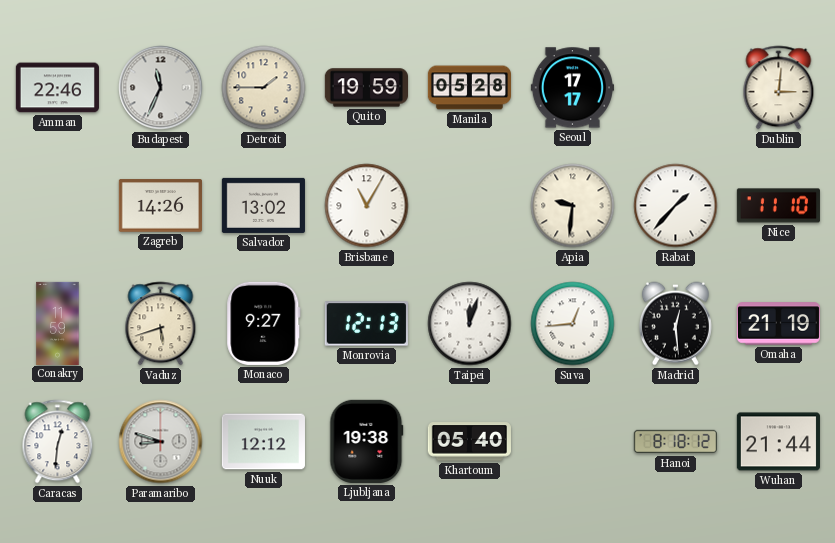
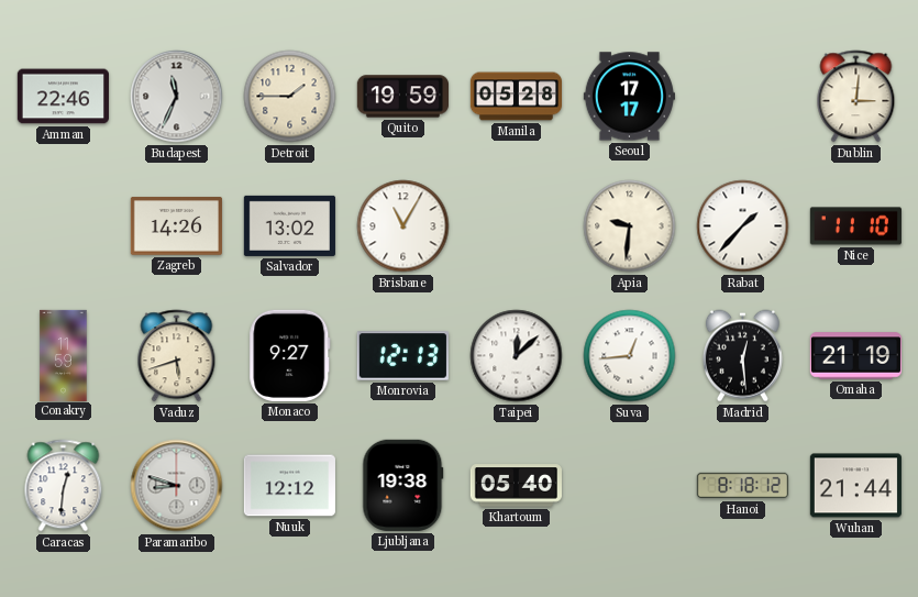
Taipei: 12:03 -> 12:08 (517, 356)
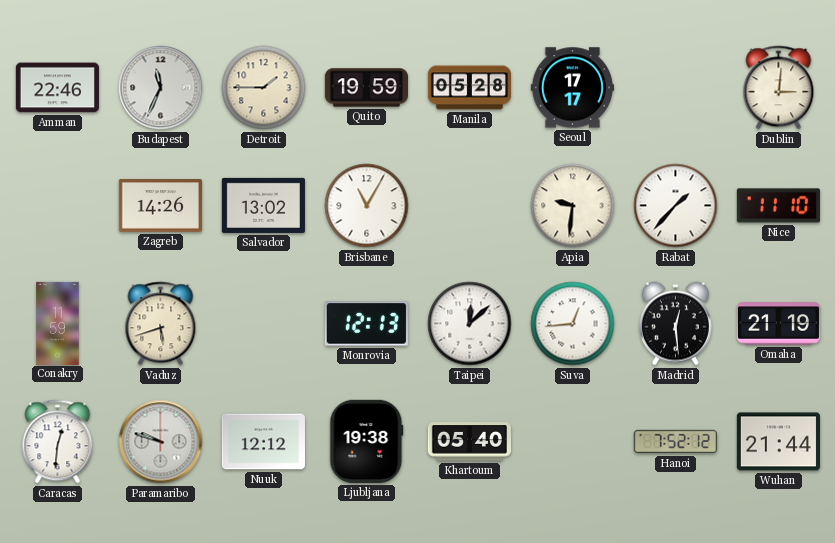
Monaco: 9:27 -> none (290, 355)
Paramaribo: 8:48 -> 9:48 (161, 442)
Hanoi: 8:18 -> 7:52 (675, 442)
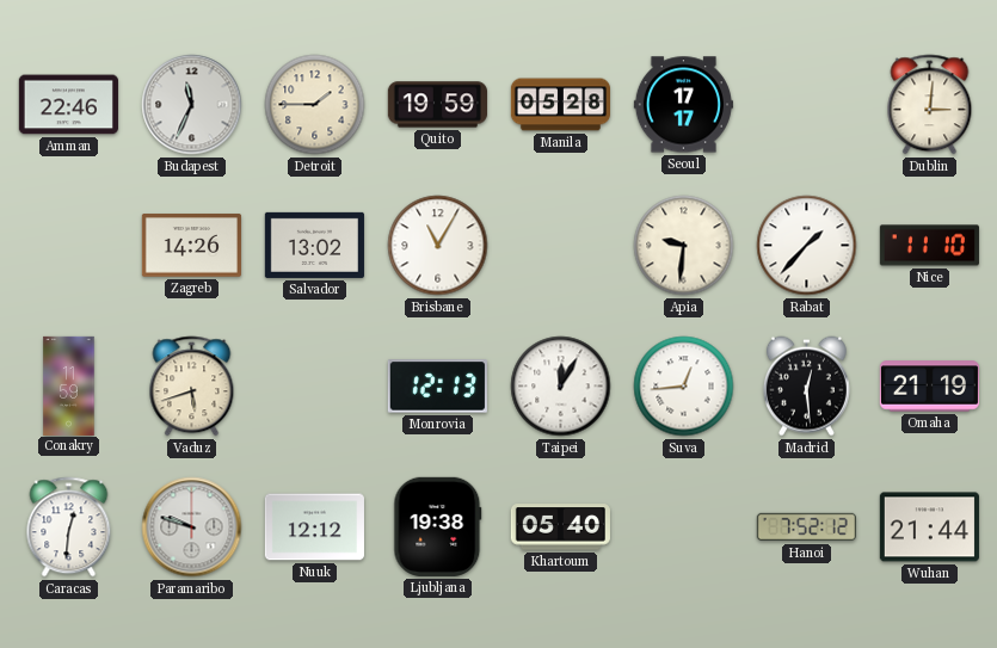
Taipei: 12:08 -> 12:05 (561, 387)
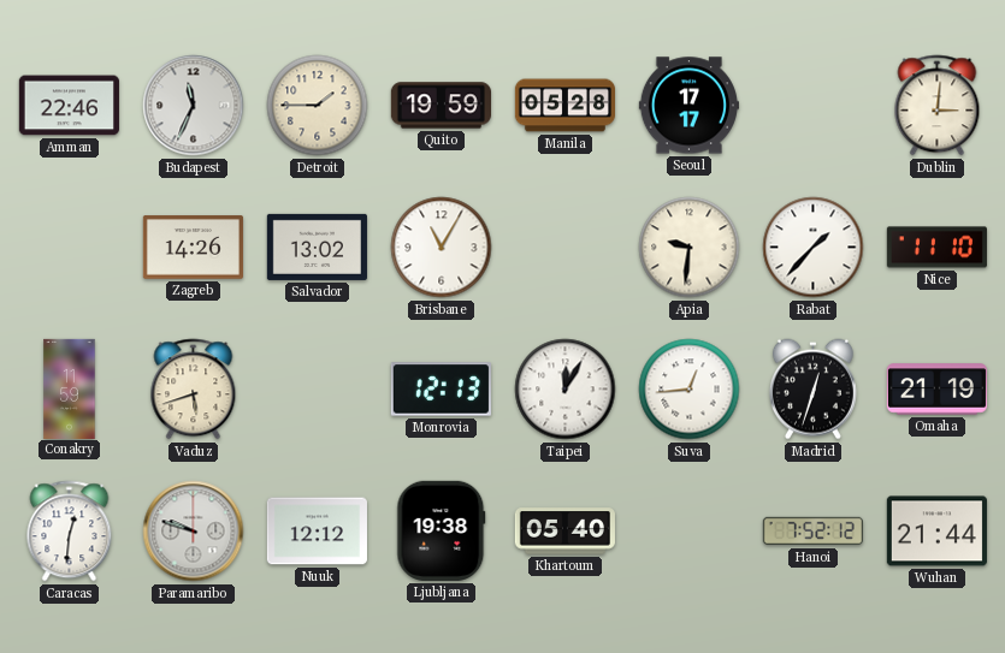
Madrid: 12:29 -> 12:33 (812, 390)
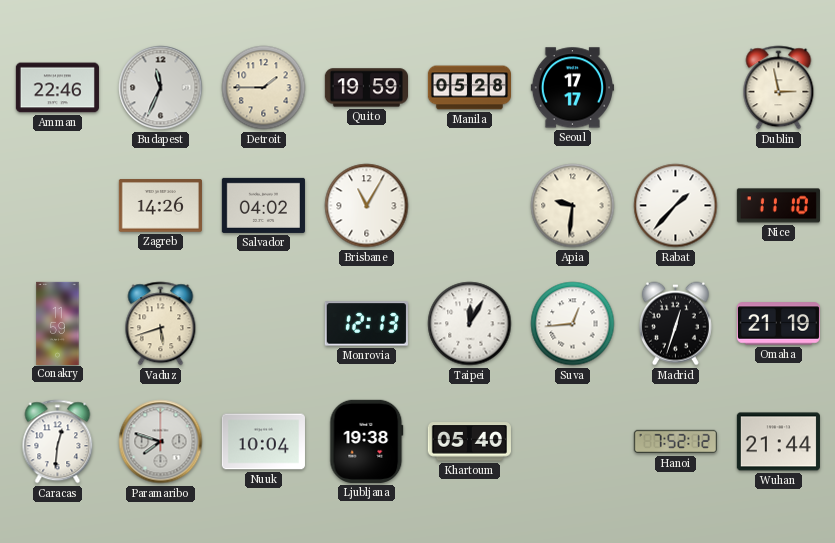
Dublin: 3:01 -> 2:58 (779, 88)
Salvador: 13:02 -> 04:02 (263, 205)
Paramaribo: 9:48 -> 7:48 (161, 442)
Nuuk: 12:12 -> 10:04 (263, 442)
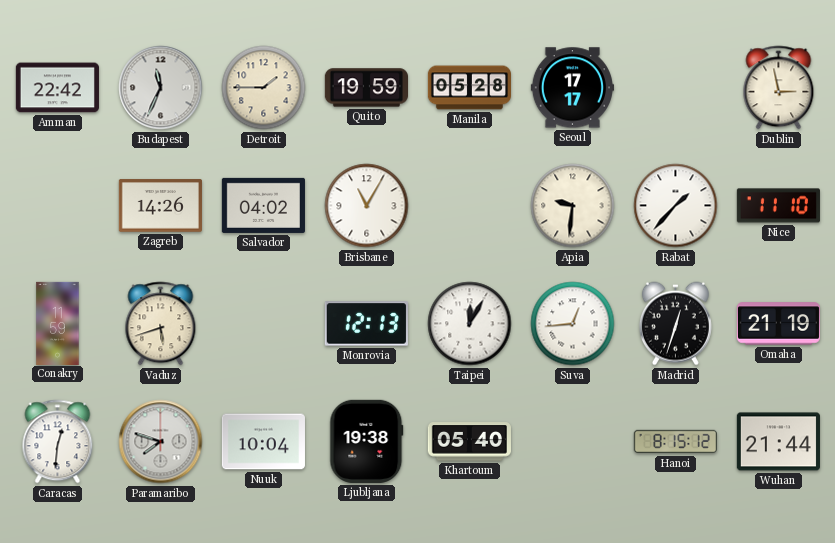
Amman: 22:46 -> 22:42 (57, 88)
Hanoi: 7:52 -> 8:15 (675, 442)
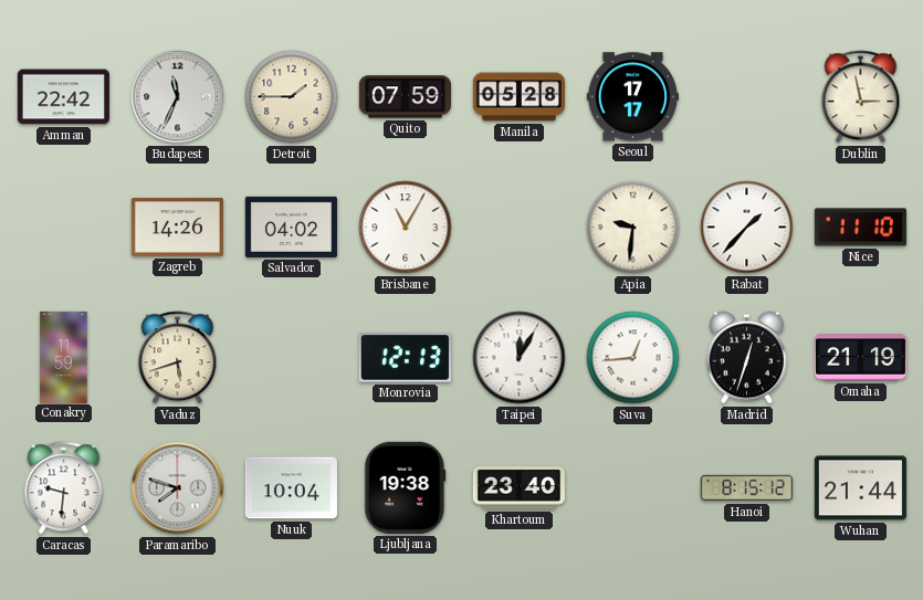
Quito: 19:59 -> 07:59 (405, 97)
Caracas: 12:31 -> 9:31 (64, 488)
Khartoum: 05:40 -> 23:40 (518, 488)
